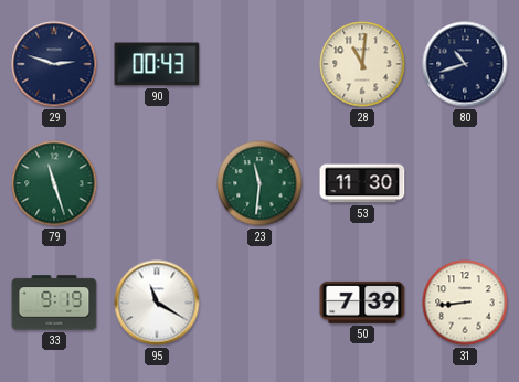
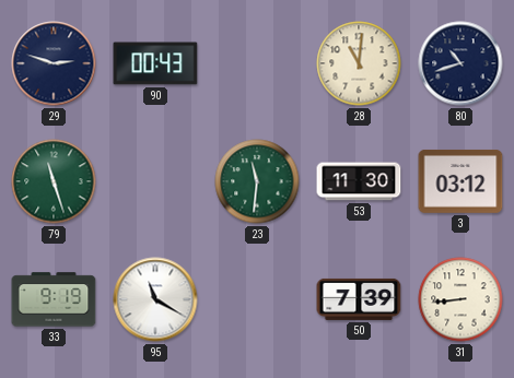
3: none -> 03:12 (460, 181)
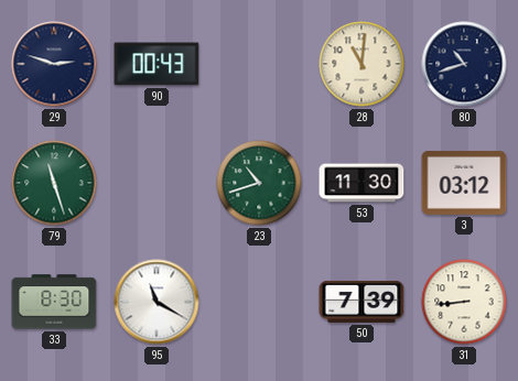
23: 11:31 -> 10:42 (259, 183)
33: 9:19 -> 8:30 (54, 302)
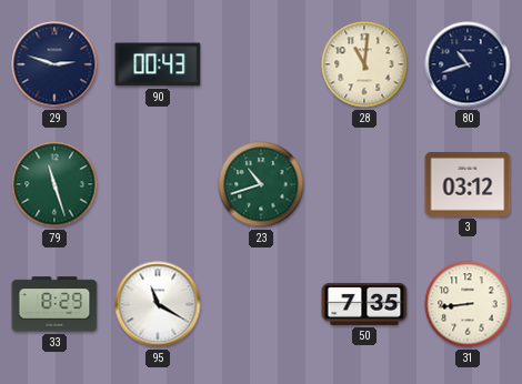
53: 11:30 -> none (361, 183)
33: 8:30 -> 8:29 (54, 304)
50: 7:39 -> 7:35 (364, 304)
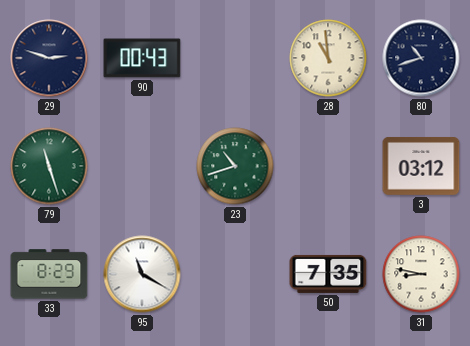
28: 11:01 -> 10:59 (328, 58)
31: 8:44 -> 8:47 (421, 274)
